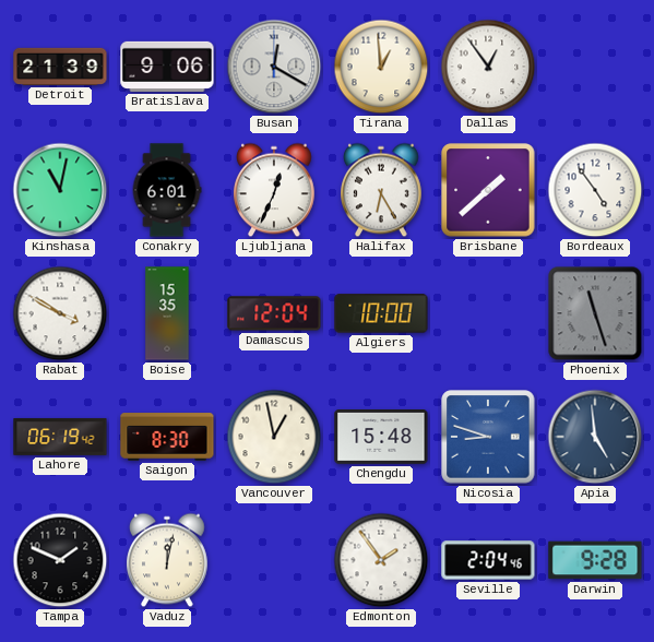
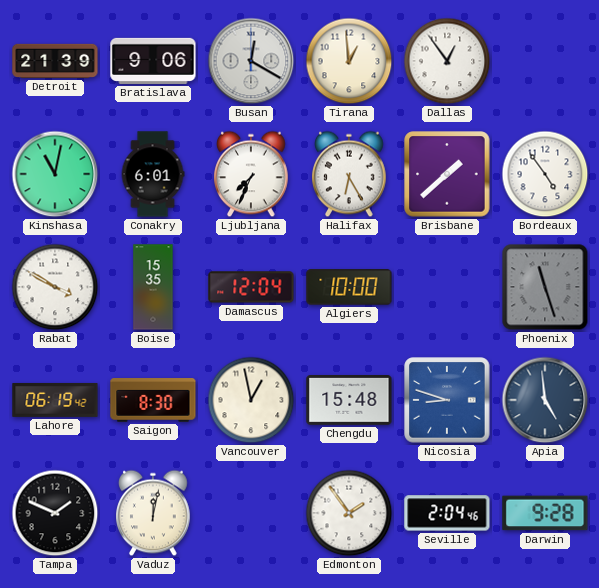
Ljubljana: 12:34 -> 7:34 (252, 174)
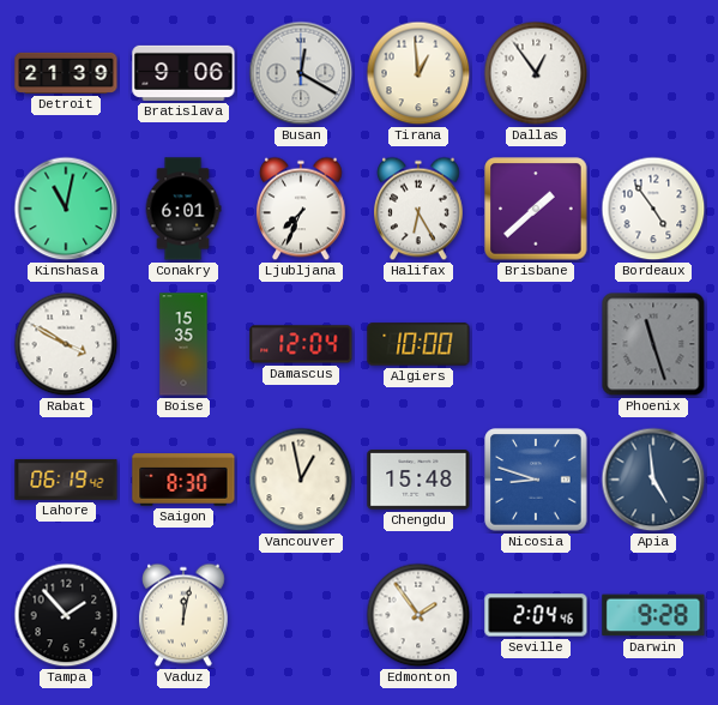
Tampa: 1:49 -> 1:53 (66, 615)
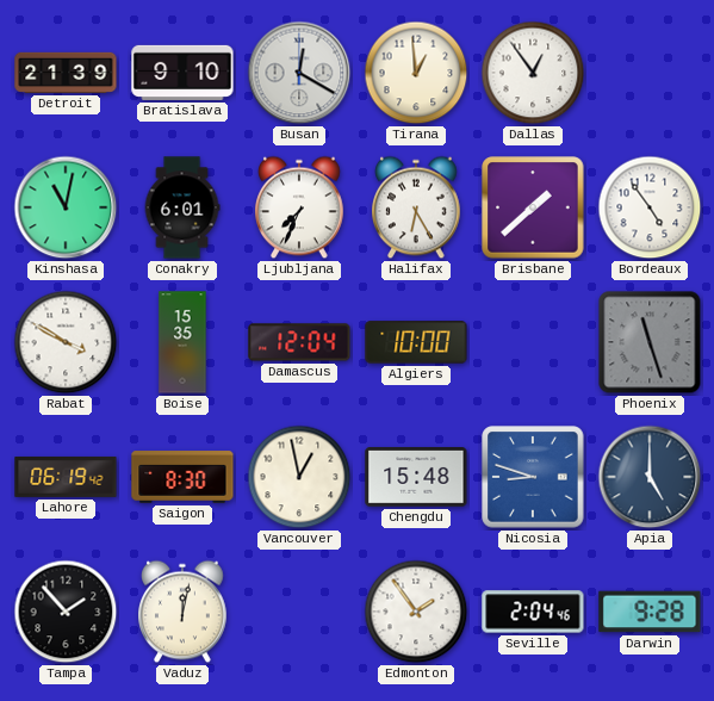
Bratislava: 9:06 -> 9:10 (182, 73)
Apia: 4:59 -> 5:00 (650, 477)
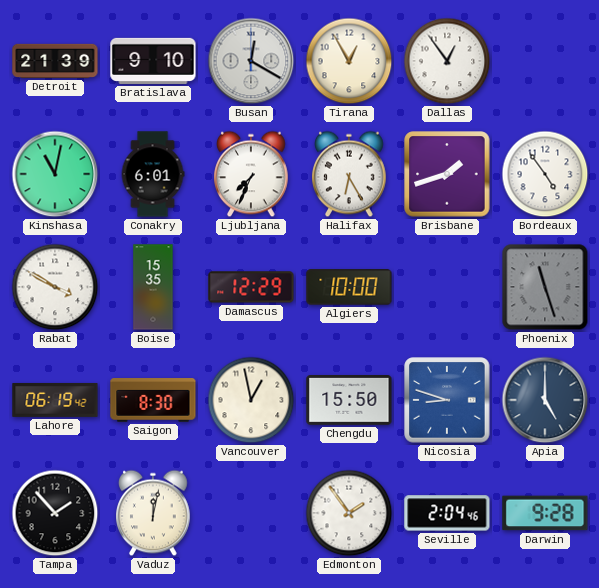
Tirana: 12:59 -> 12:55 (349, 61)
Brisbane: 1:38 -> 1:42 (447, 174)
Damascus: 12:04 -> 12:29 (251, 287)
Chengdu: 15:48 -> 15:50 (349, 401)
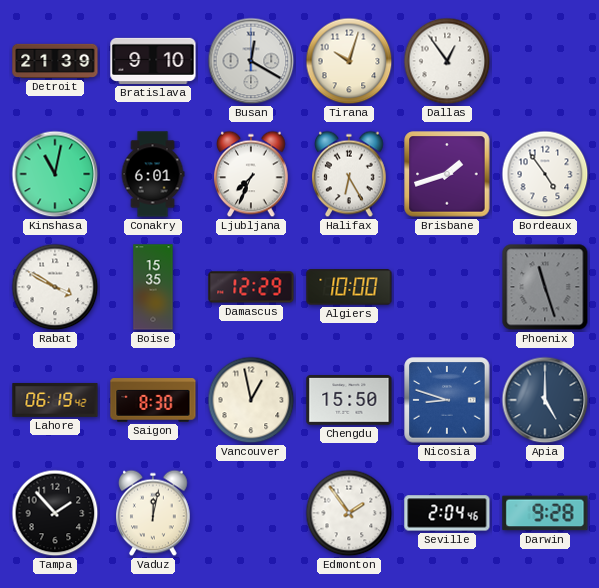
Tirana: 12:55 -> 10:03 (349, 61)
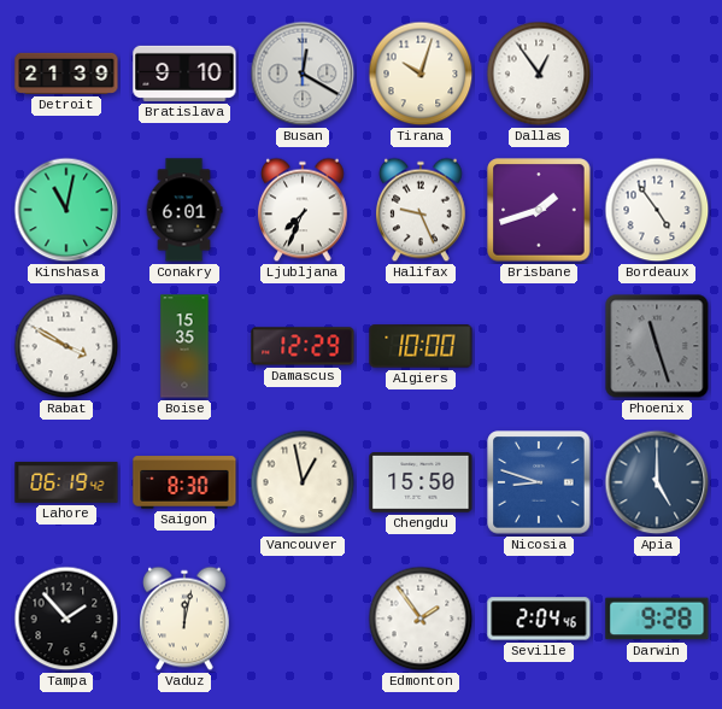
Halifax: 6:25 -> 9:26 (422, 210)
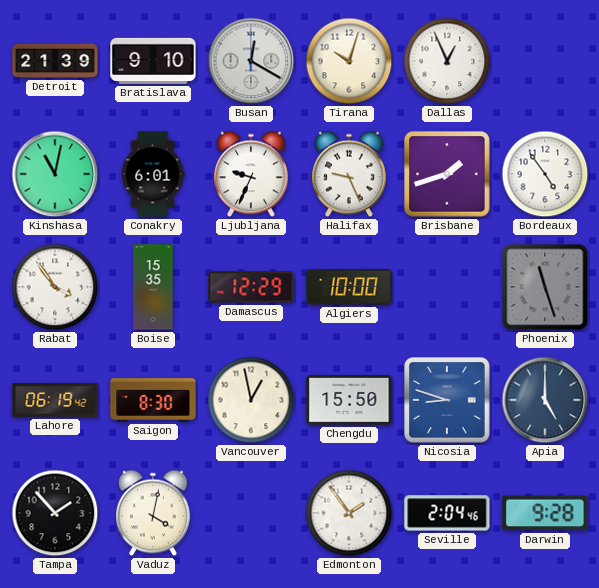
Dallas: 12:54 -> 12:56 (447, 61)
Ljubljana: 7:34 -> 9:34 (252, 174)
Rabat: 3:50 -> 3:54 (55, 287)
Vaduz: 12:02 -> 4:02 (154, 513)
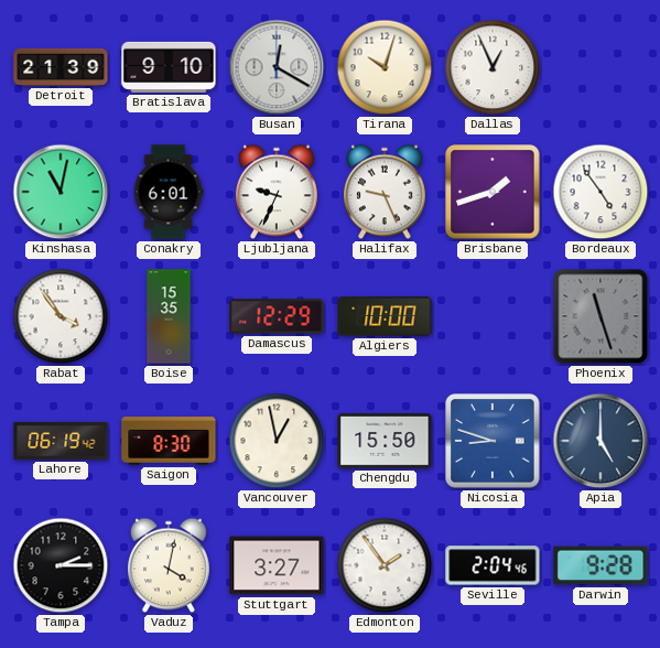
Tampa: 1:53 -> 2:15 (61, 565)
Stuttgart: none -> 3:27 (277, 565)
